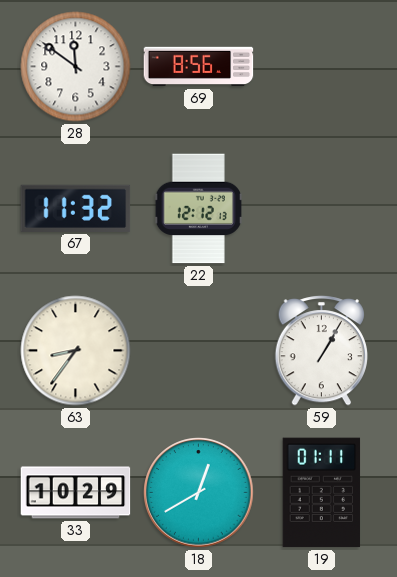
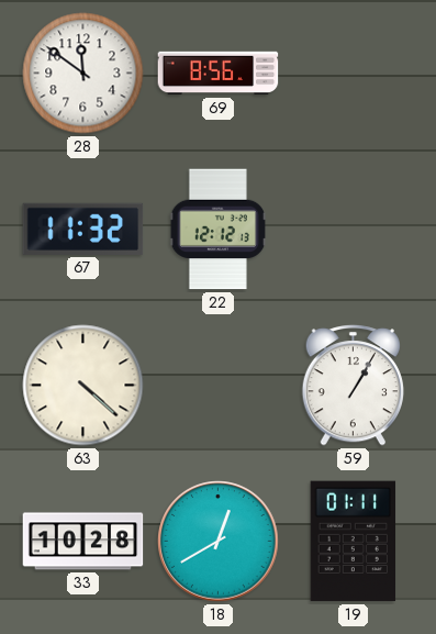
63: 8:36 -> 4:22 (83, 386)
33: 10:29 -> 10:28 (83, 542)
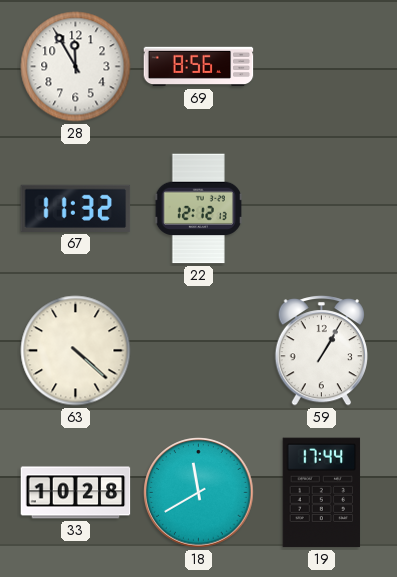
28: 11:51 -> 11:55 (76, 67)
18: 12:40 -> 11:40 (199, 493)
19: 01:11 -> 17:44 (322, 493)
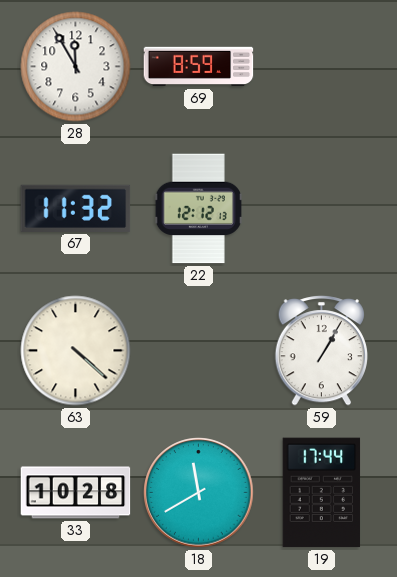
69: 8:56 -> 8:59 (199, 67)
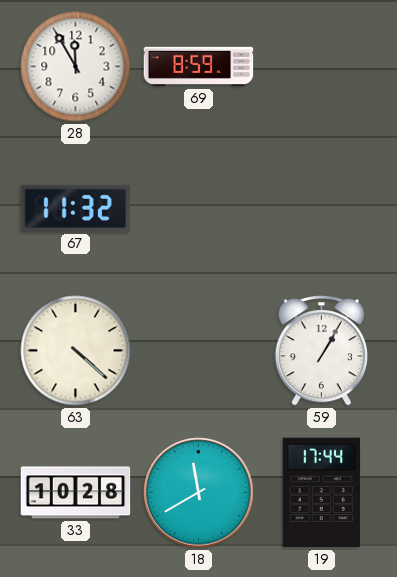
22: 12:12 -> none (198, 209)
